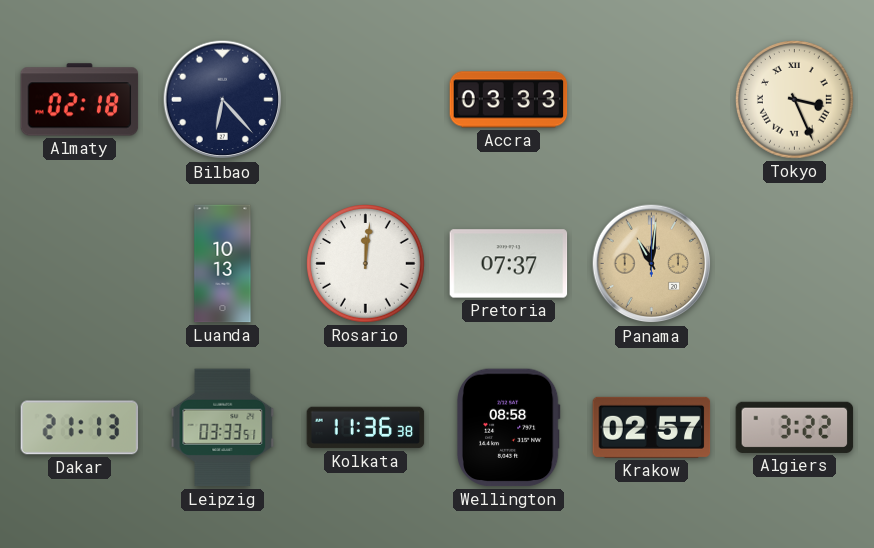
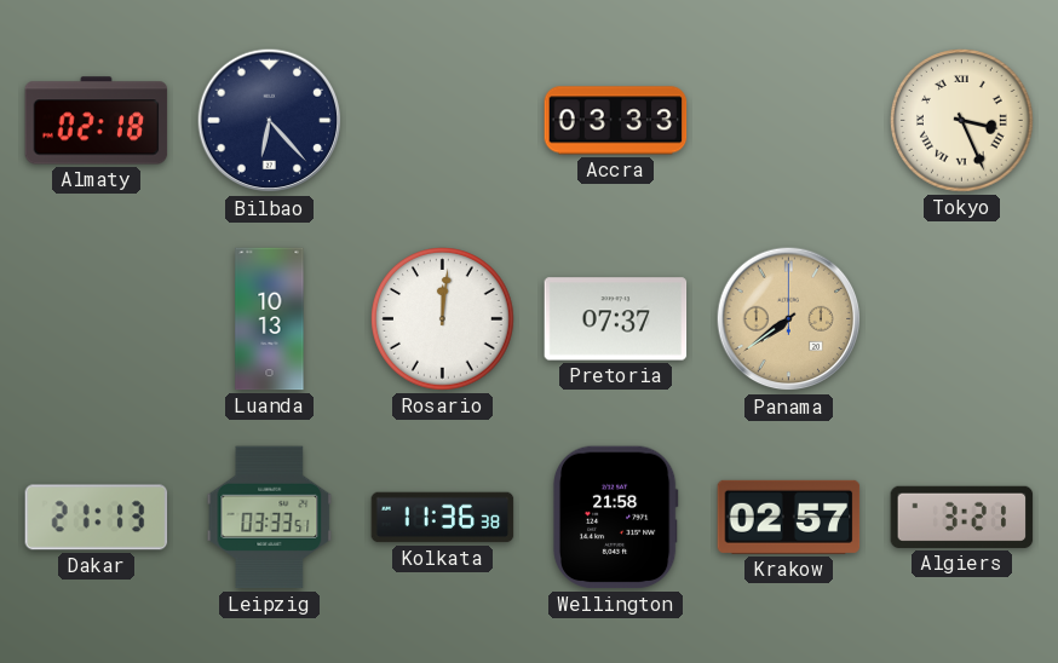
Panama: 11:01 -> 7:39 (789, 319)
Wellington: 08:58 -> 21:58 (615, 518)
Algiers: 3:22 -> 3:21 (962, 517)
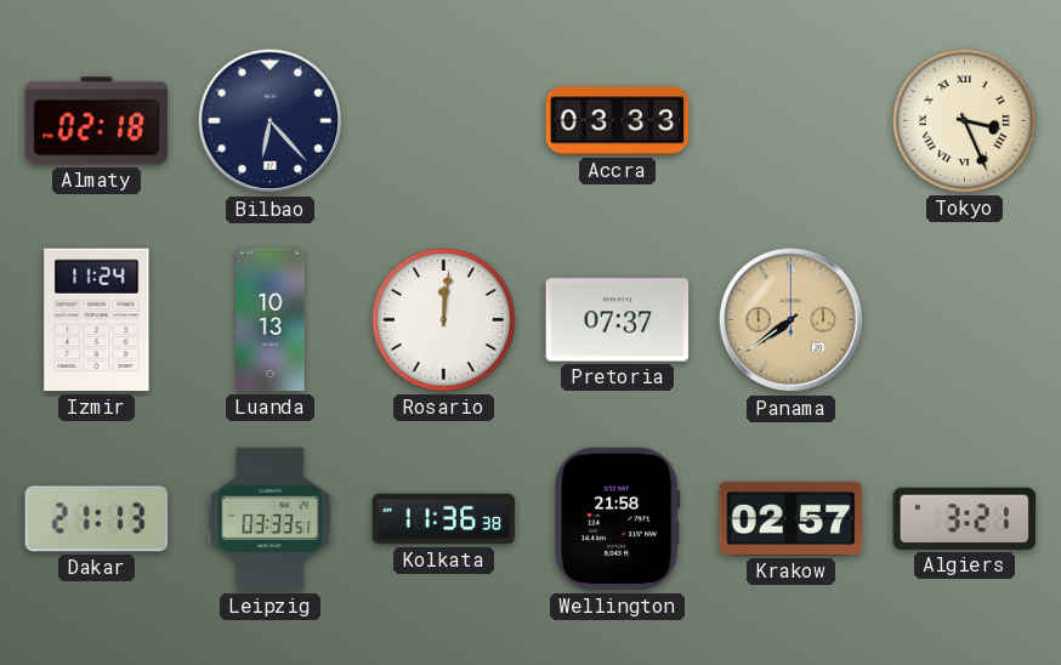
Izmir: none -> 11:24 (97, 320)
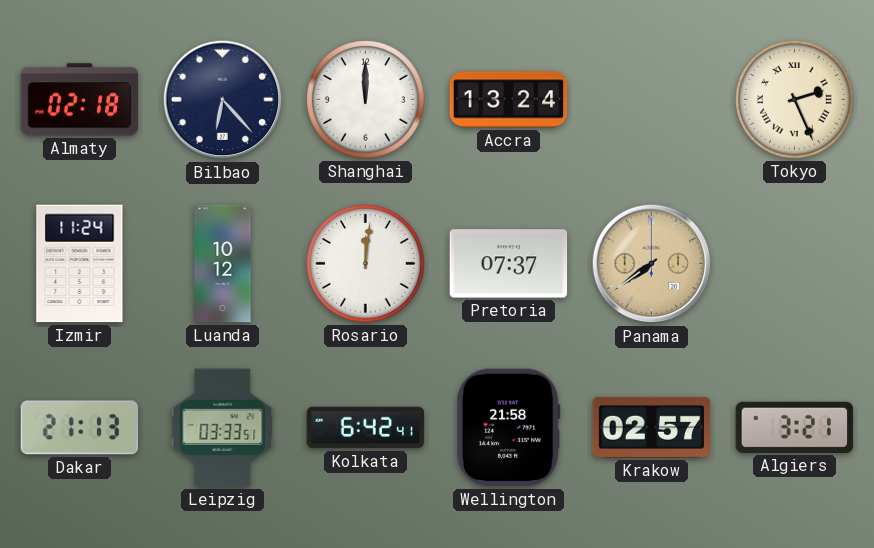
Shanghai: none -> 12:00 (366, 100)
Accra: 03:33 -> 13:24 (509, 100)
Tokyo: 3:26 -> 2:26 (795, 100)
Luanda: 10:13 -> 10:12 (223, 264)
Kolkata: 11:36 -> 6:42 (366, 428)
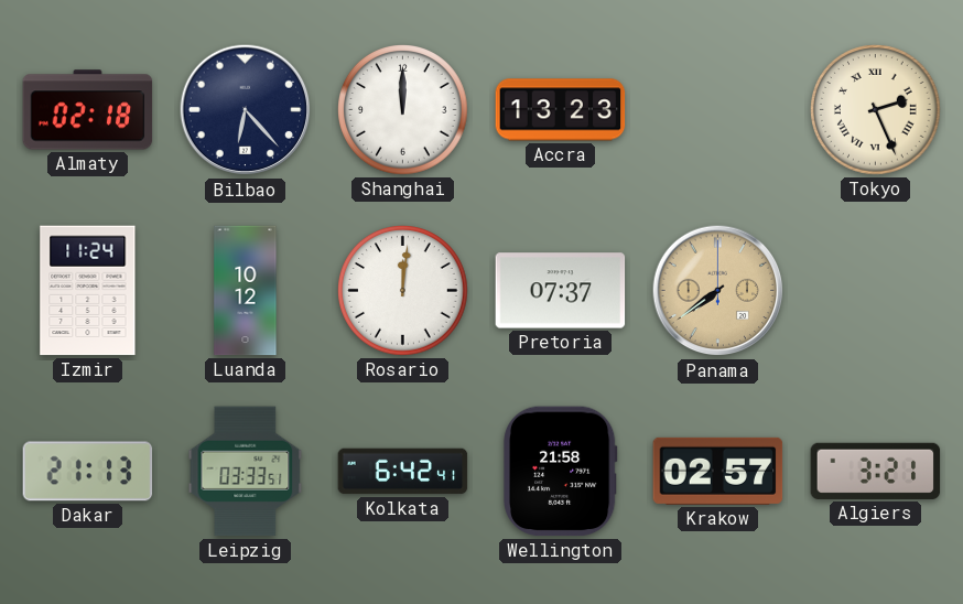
Accra: 13:24 -> 13:23 (561, 110)
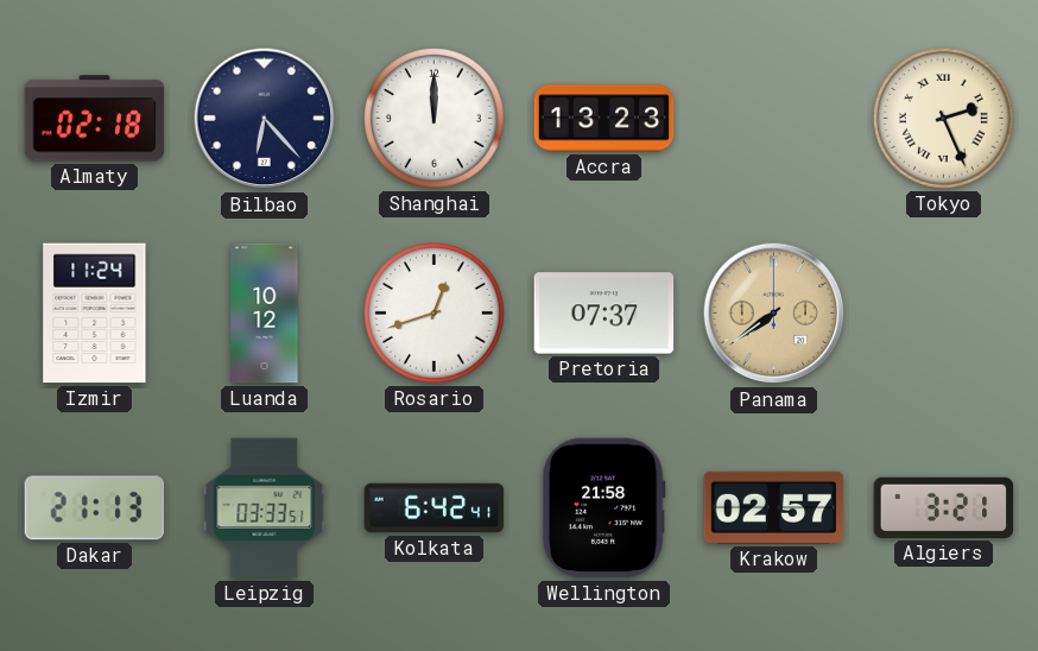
Rosario: 12:01 -> 12:42 (435, 314)
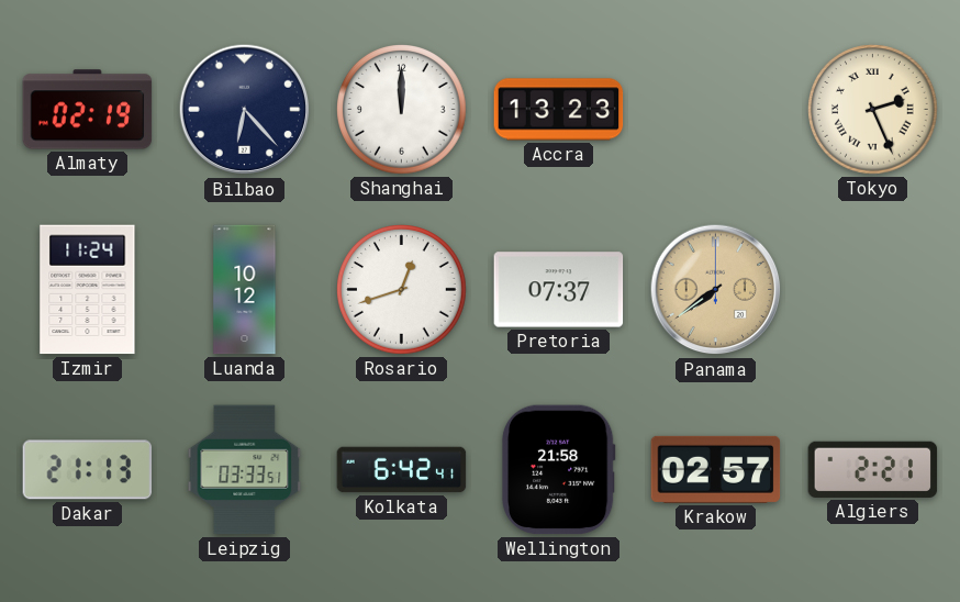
Almaty: 02:18 -> 02:19 (88, 110)
Algiers: 3:21 -> 2:21 (873, 469)
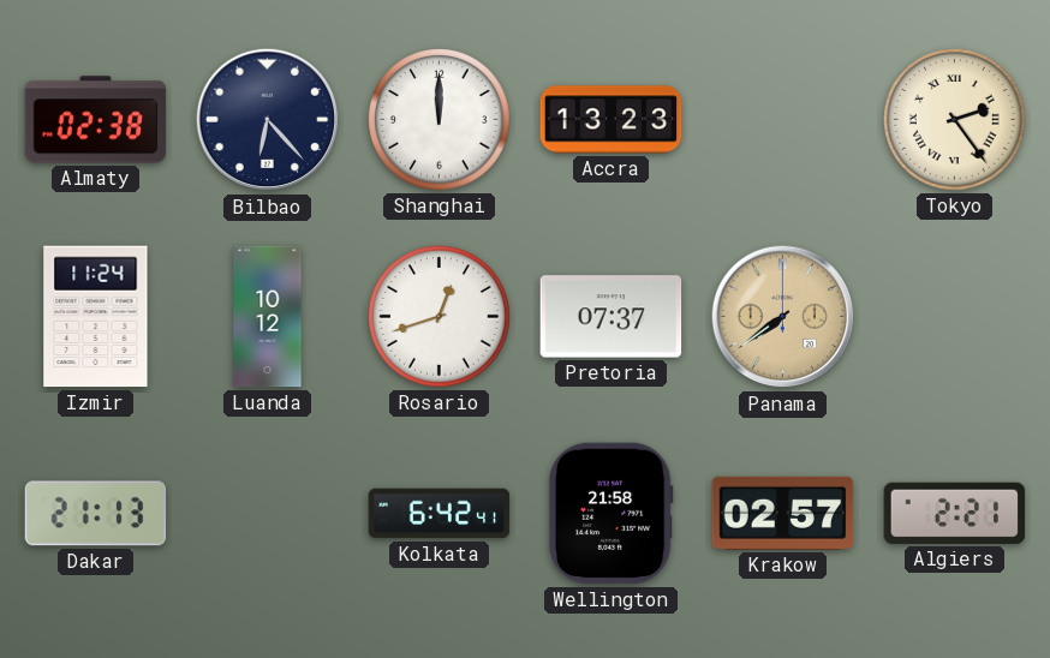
Almaty: 02:19 -> 02:38 (96, 120)
Tokyo: 2:26 -> 2:24 (955, 120)
Leipzig: 03:33 -> none (245, 470)
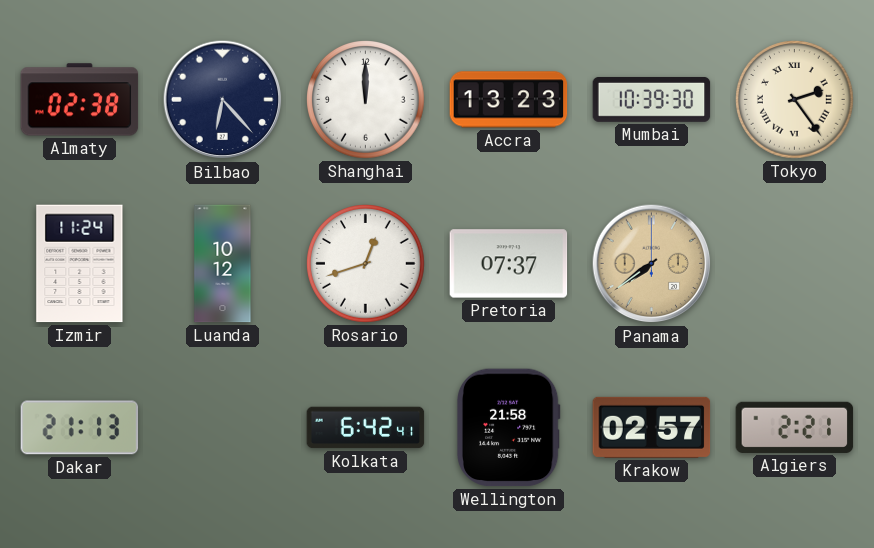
Mumbai: none -> 10:39 (652, 99)
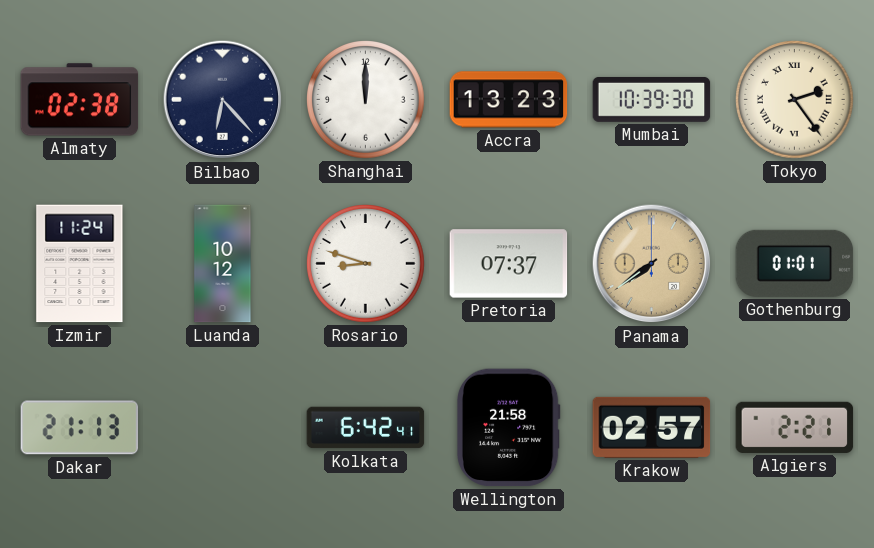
Rosario: 12:42 -> 8:48 (366, 264)
Gothenburg: none -> 01:01 (795, 263)
